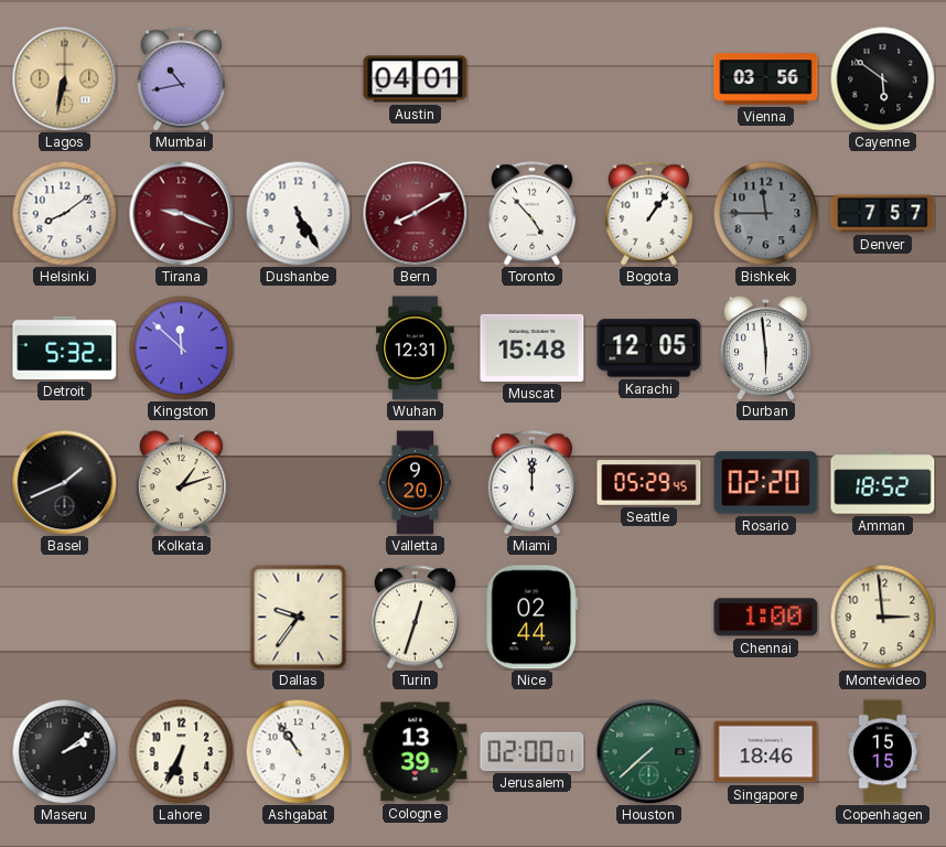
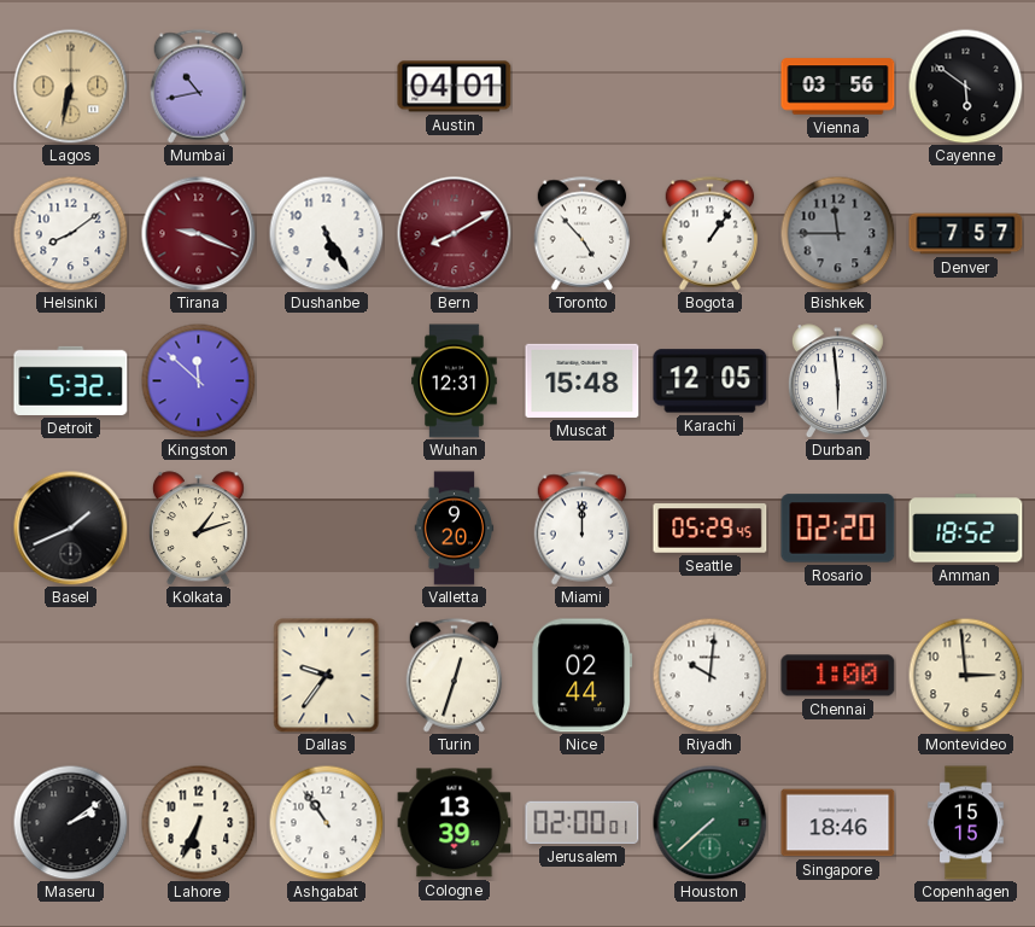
Riyadh: none -> 10:01 (709, 675)
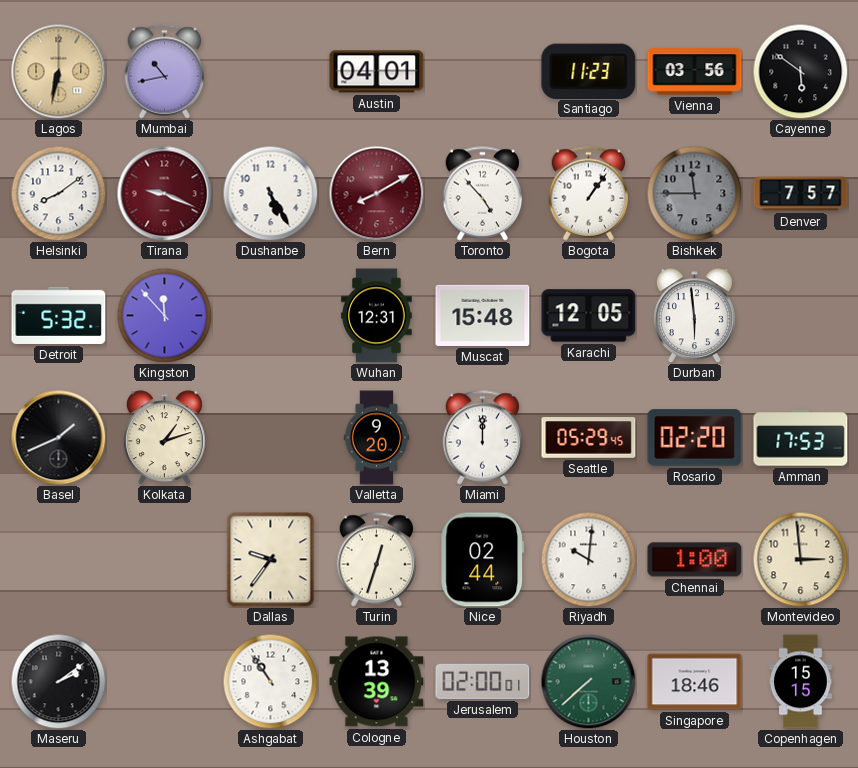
Santiago: none -> 11:23 (589, 71)
Kingston: 11:52 -> 11:53 (164, 315)
Amman: 18:52 -> 17:53 (801, 438)
Lahore: 6:34 -> none (198, 822)
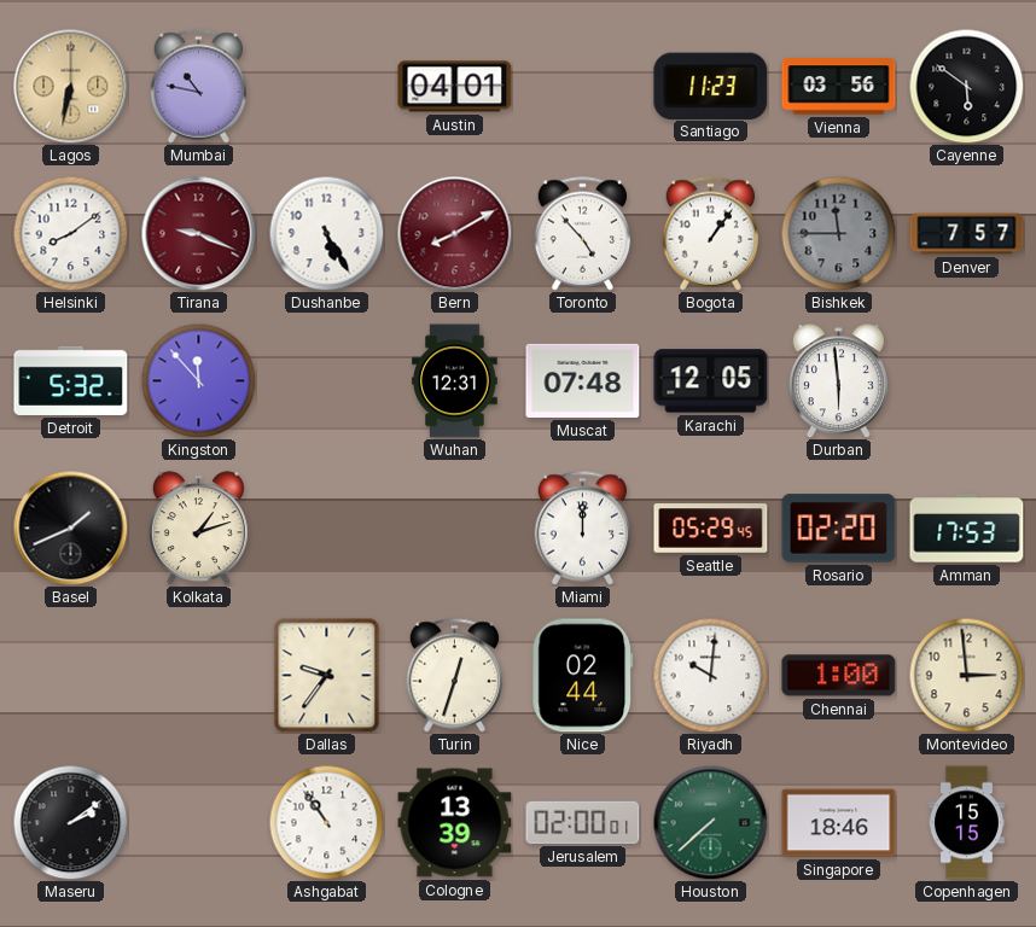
Mumbai: 10:43 -> 10:47 (199, 87)
Muscat: 15:48 -> 07:48 (583, 380)
Valletta: 9:20 -> none (377, 438)
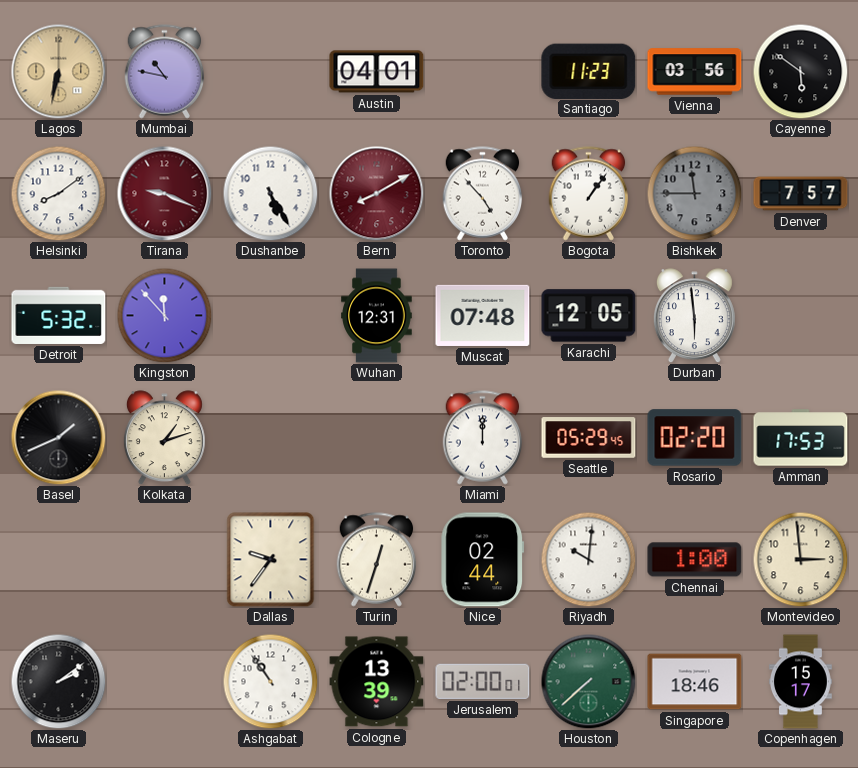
Copenhagen: 15:15 -> 15:17 (800, 682)
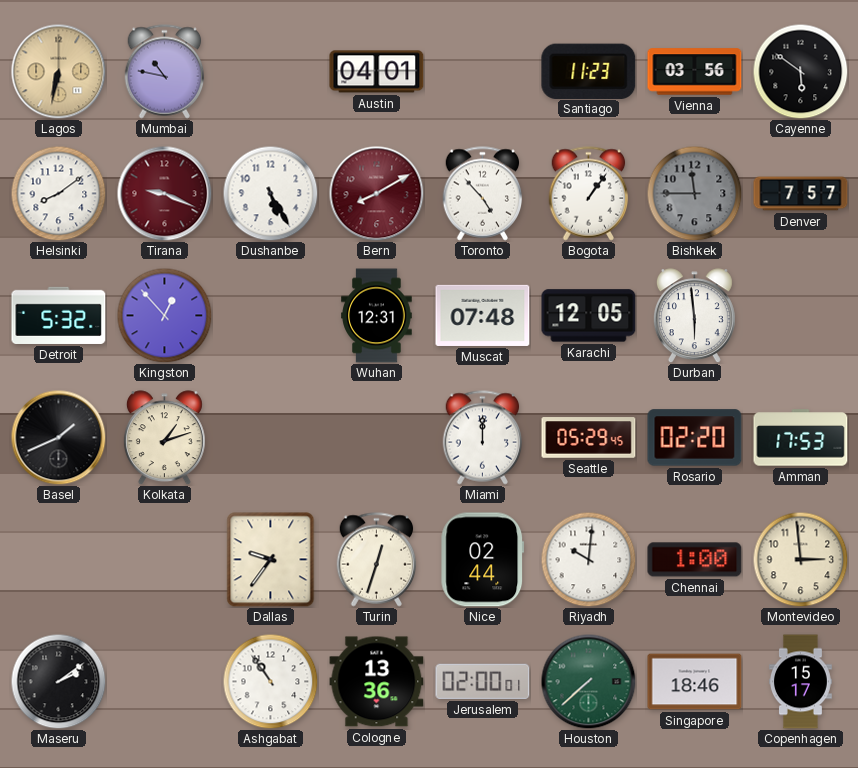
Kingston: 11:53 -> 12:53 (164, 315)
Cologne: 13:39 -> 13:36 (377, 682)
